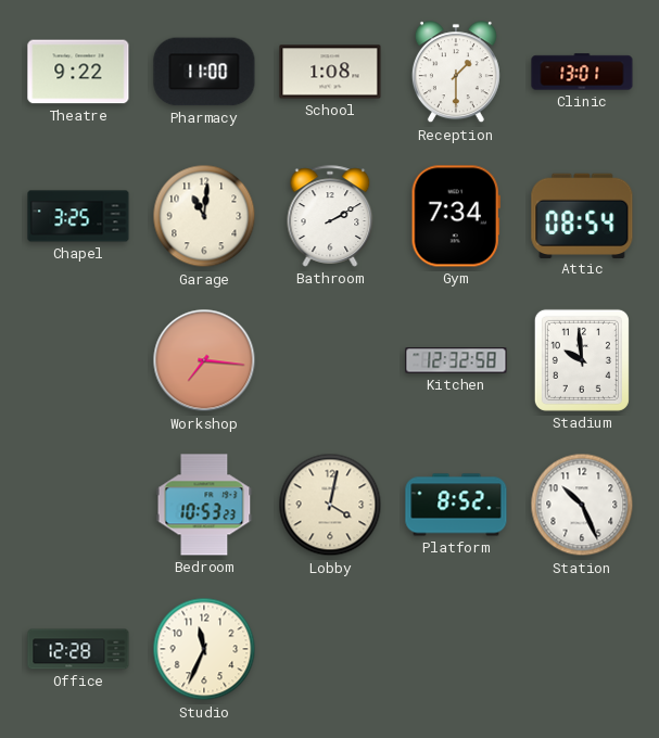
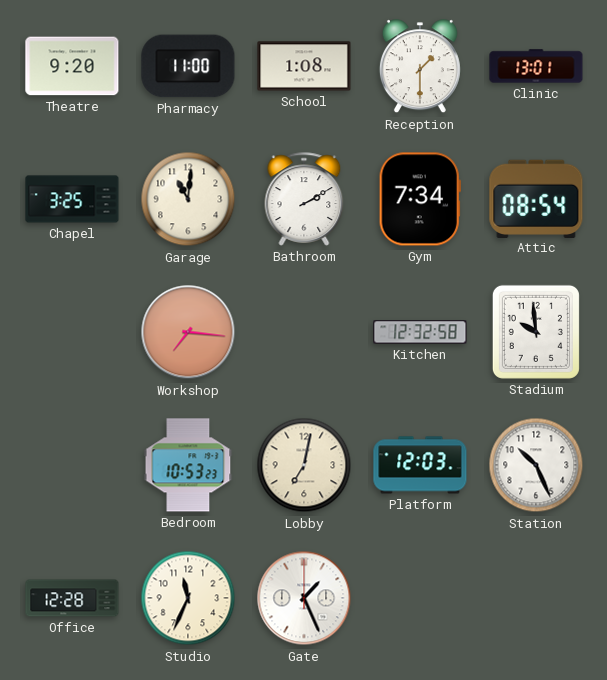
Theatre: 9:22 -> 9:20 (72, 66)
Lobby: 4:02 -> 7:02 (304, 465)
Platform: 8:52 -> 12:03 (420, 465)
Gate: none -> 1:26 (304, 598)
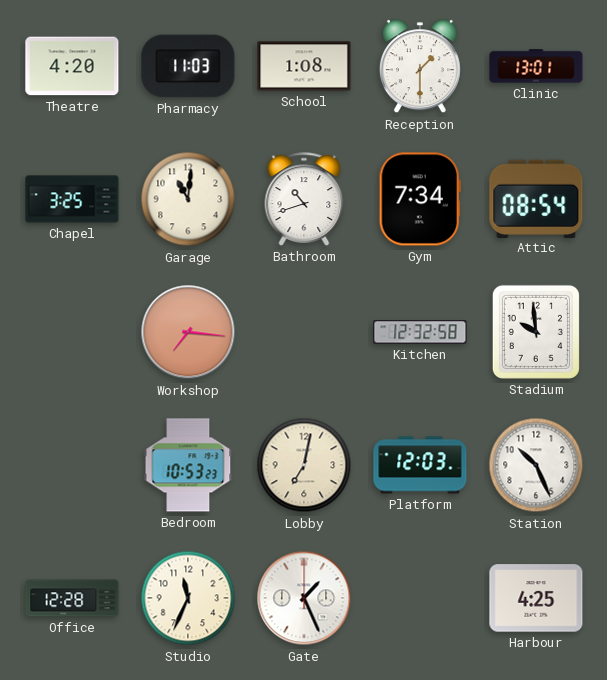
Theatre: 9:20 -> 4:20 (72, 66)
Pharmacy: 11:00 -> 11:03 (188, 66)
Bathroom: 2:10 -> 10:42 (304, 199)
Harbour: none -> 4:25 (536, 598)
